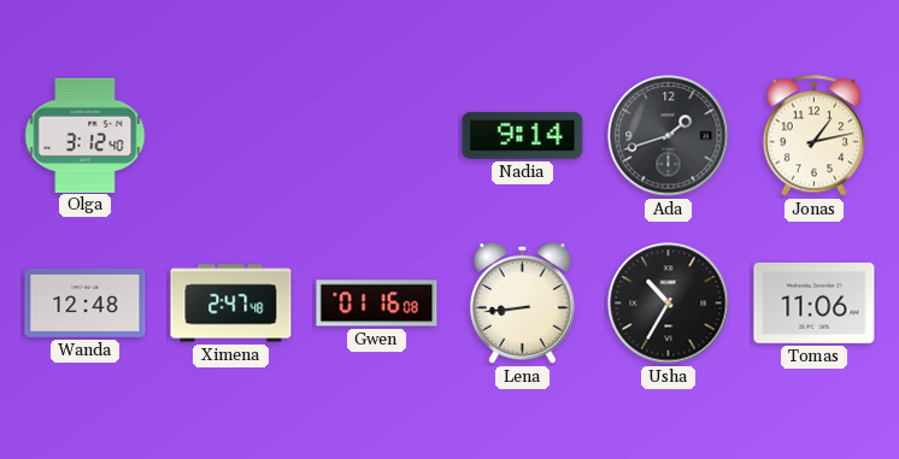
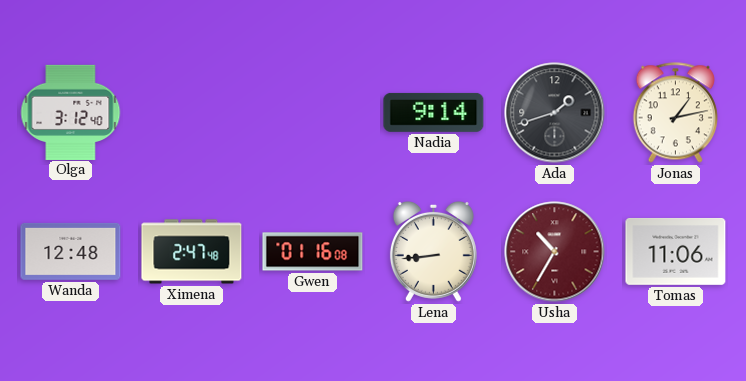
Usha dial: black -> burgundy (555, 252)
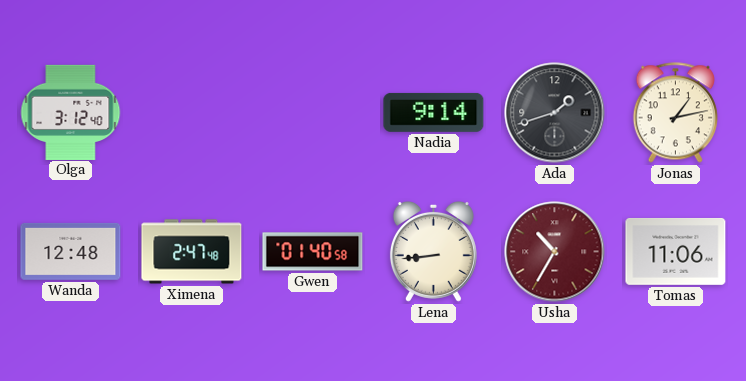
Gwen: 01:16 -> 01:40 (313, 252)
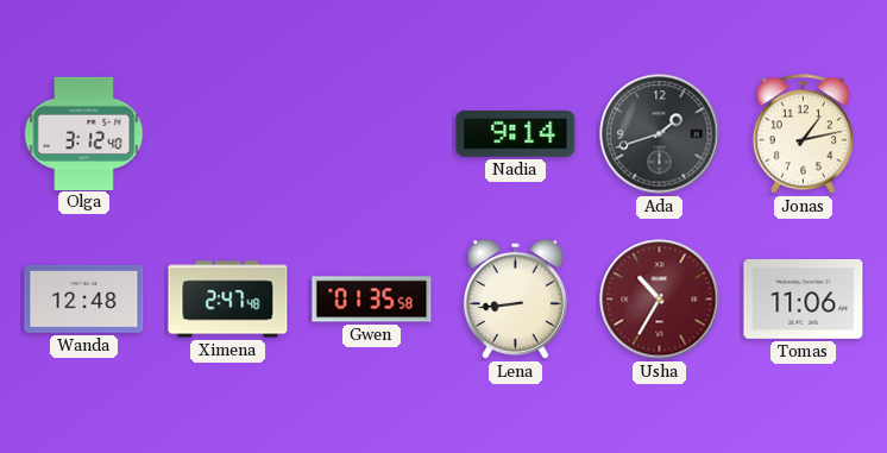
Gwen: 01:40 -> 01:35 (372, 300)
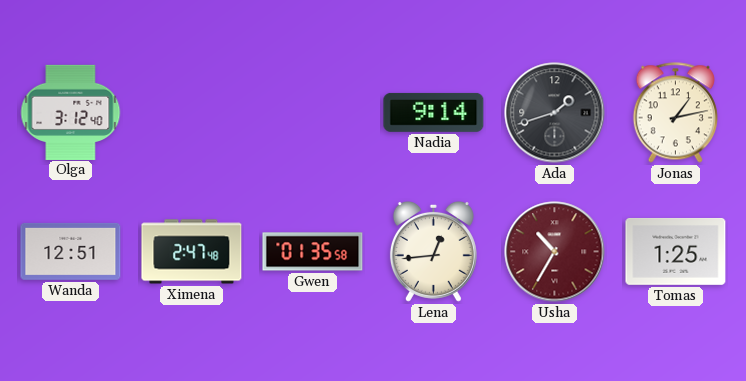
Wanda: 12:48 -> 12:51 (71, 251)
Lena: 8:44 -> 12:44 (433, 251)
Tomas: 11:06 -> 1:25 (676, 251)
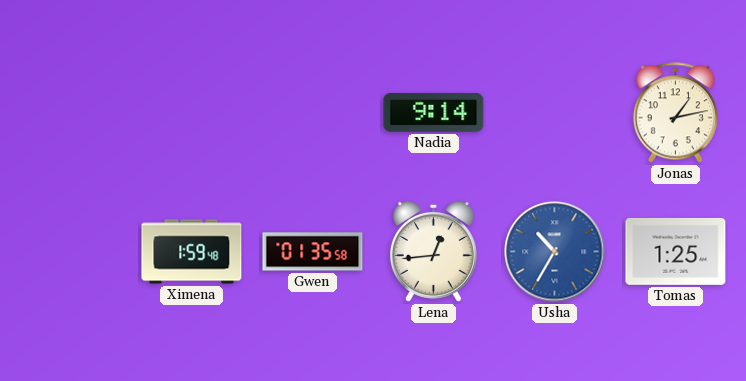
Olga: 3:12 -> none (71, 112)
Ada: 1:42 -> none (555, 113)
Wanda: 12:51 -> none (71, 251)
Ximena: 2:47 -> 1:59 (192, 252)
Usha dial: burgundy -> blue (555, 252)
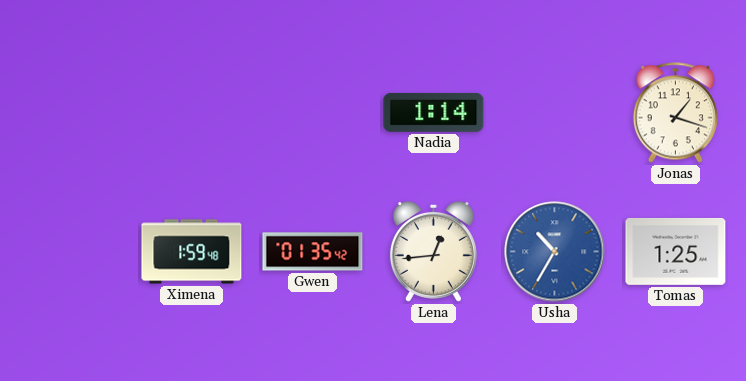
Nadia: 9:14 -> 1:14 (434, 112)
Jonas: 1:13 -> 1:18 (675, 113)
Gwen: 01:35:58 -> 01:35:42 (313, 252)
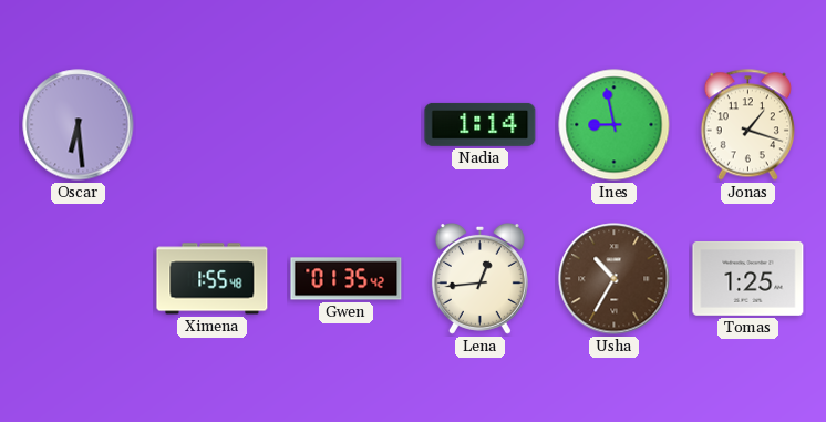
Oscar: none -> 6:29 (79, 125)
Ines: none -> 8:58 (615, 125)
Ximena: 1:59 -> 1:55 (213, 279)
Usha dial: blue -> brown (615, 279)
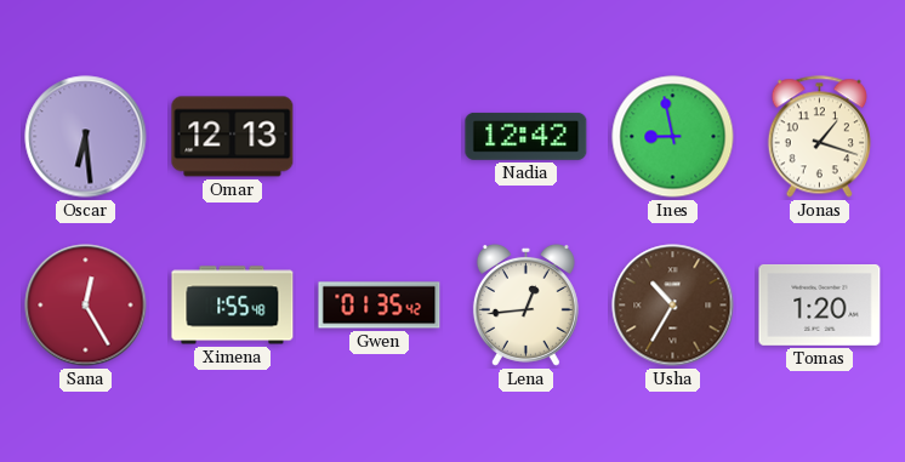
Omar: none -> 12:13 (233, 137)
Nadia: 1:14 -> 12:42 (527, 136)
Sana: none -> 12:25 (86, 306)
Tomas: 1:25 -> 1:20 (820, 304)
